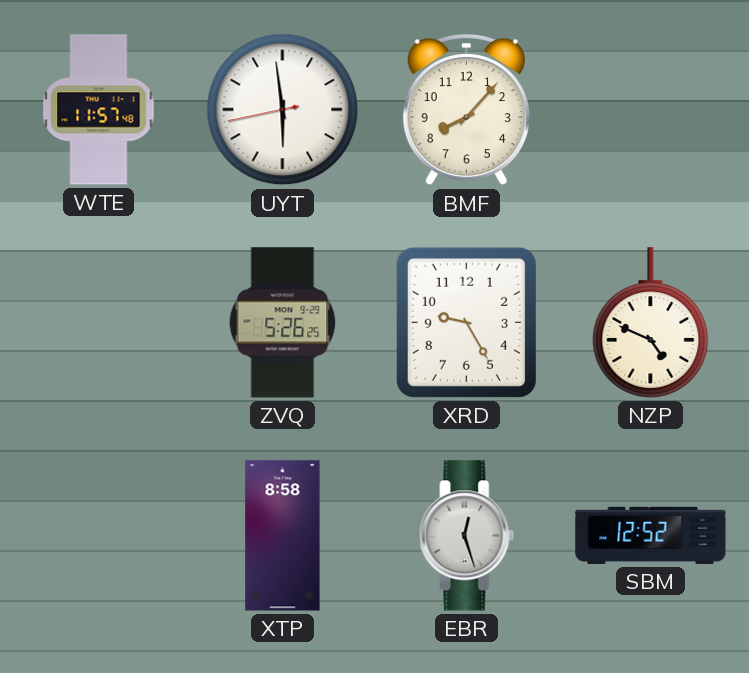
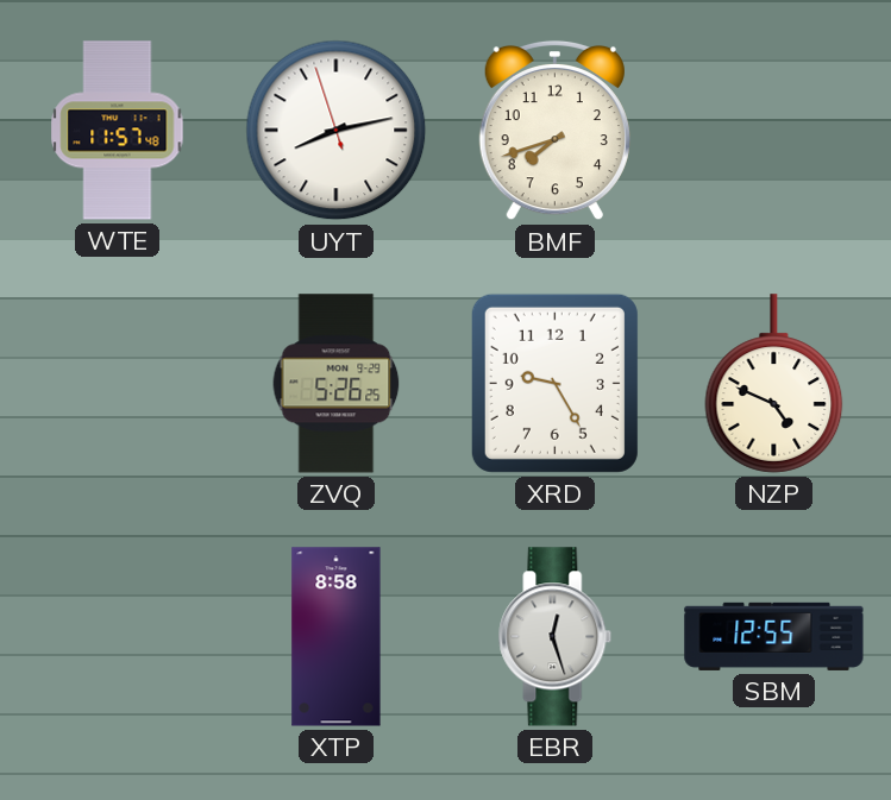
UYT: 5:58 -> 8:12 (337, 131)
BMF: 8:07 -> 7:42 (554, 131)
SBM: 12:52 -> 12:55 (774, 636)
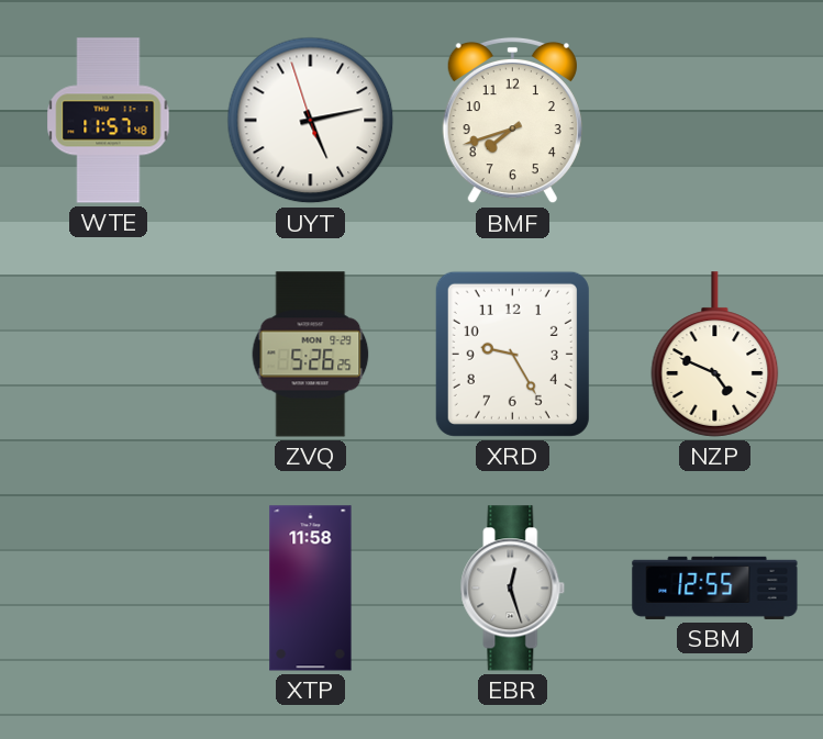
UYT: 8:12 -> 5:12 (311, 121)
XTP: 8:58 -> 11:58 (311, 589)
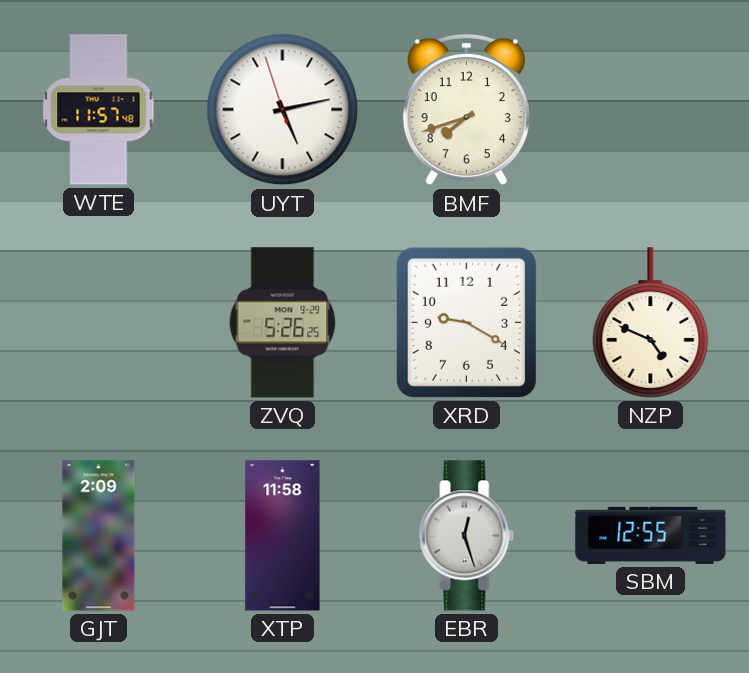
XRD: 9:25 -> 9:20 (466, 322)
GJT: none -> 2:09 (99, 536)
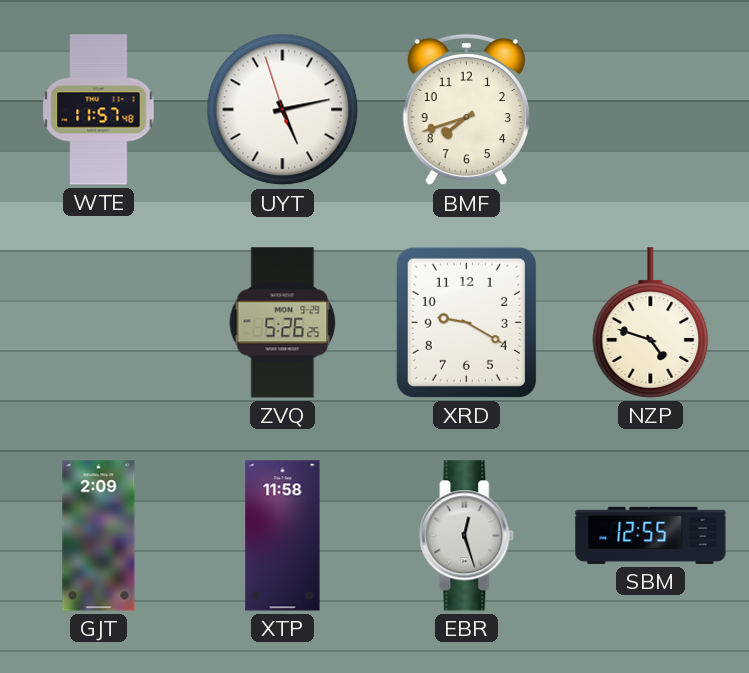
NZP: 4:49 -> 4:48 (651, 323)
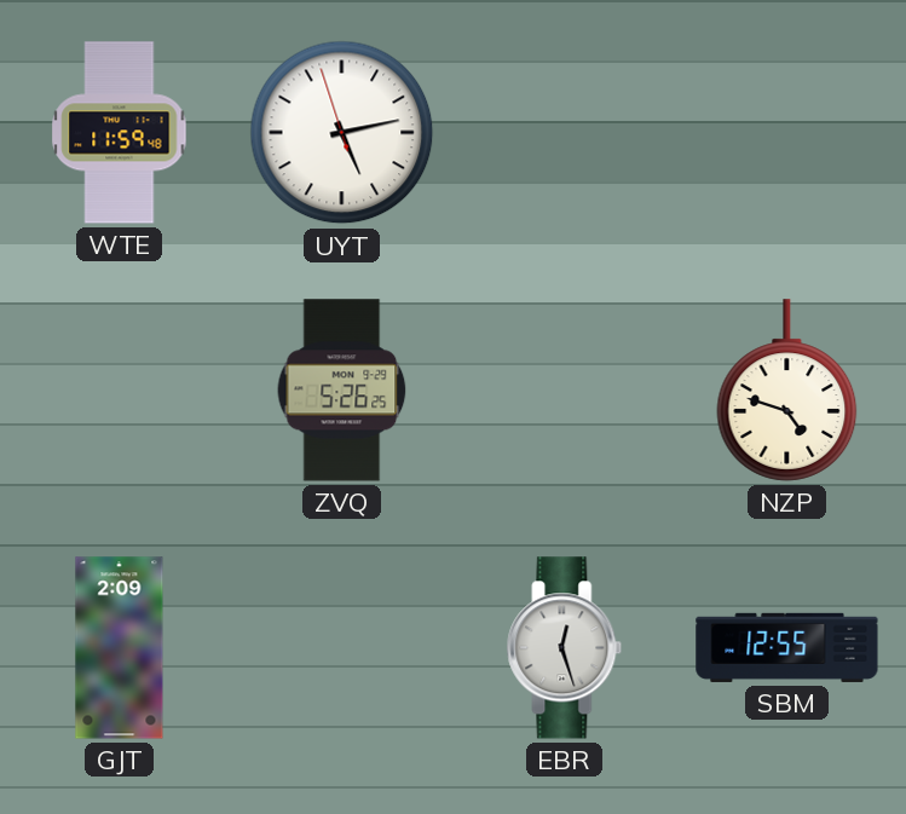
WTE: 11:57 -> 11:59 (120, 133)
BMF: 7:42 -> none (466, 110)
XRD: 9:20 -> none (466, 322)
XTP: 11:58 -> none (283, 536)
